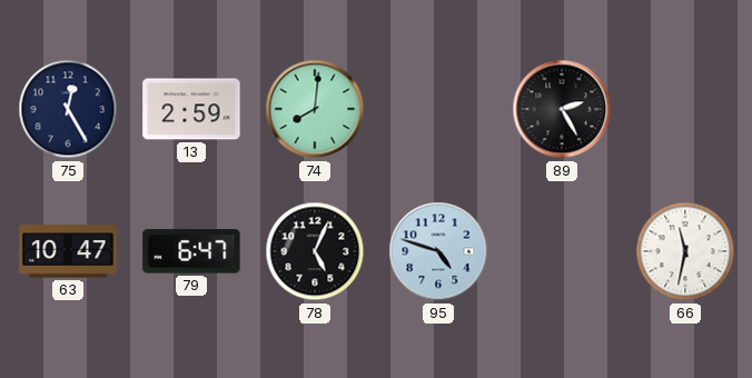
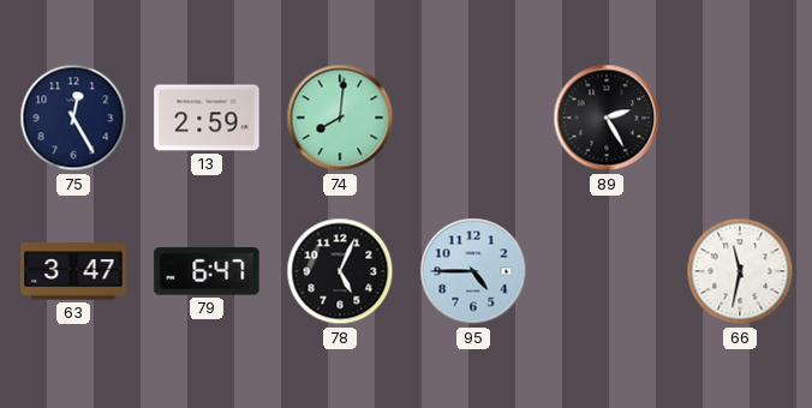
63: 10:47 -> 3:47 (73, 271)
95: 4:48 -> 4:45 (473, 271)
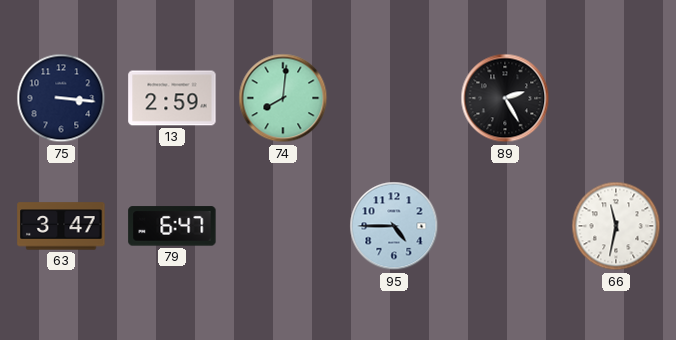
75: 12:25 -> 3:16 (61, 98)
78: 5:04 -> none (340, 271)
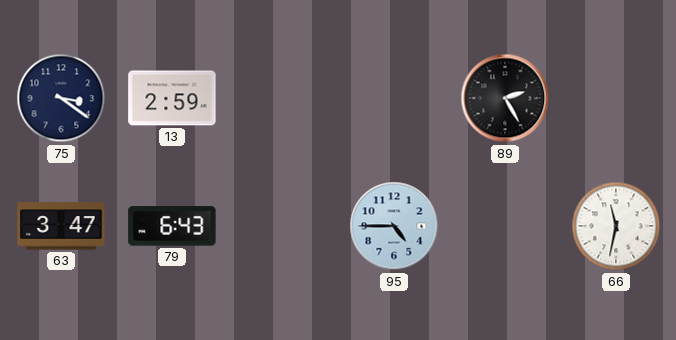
75: 3:16 -> 3:21 (61, 98)
74: 8:01 -> none (283, 98)
79: 6:47 -> 6:43 (172, 226)
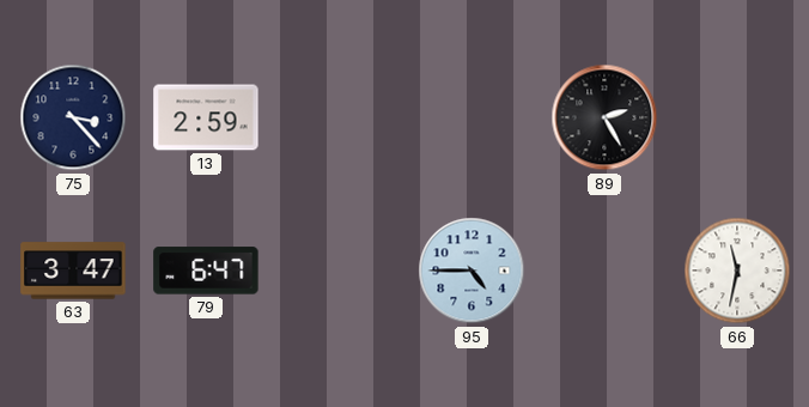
75: 3:21 -> 3:23 (73, 117)
79: 6:43 -> 6:47 (206, 271)
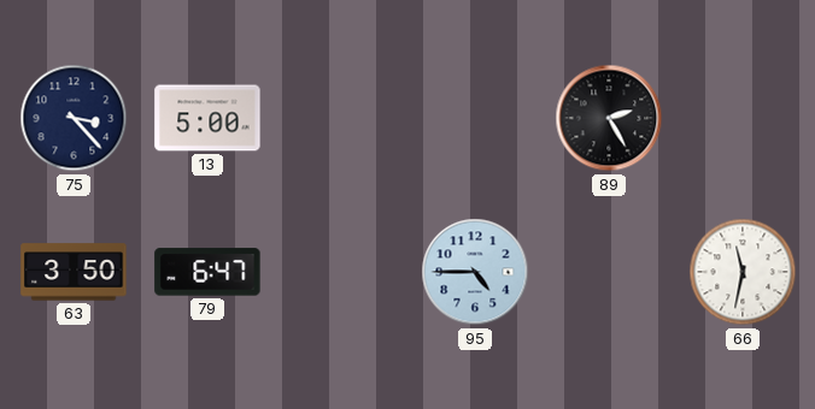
13: 2:59 -> 5:00 (207, 118)
63: 3:47 -> 3:50 (74, 272)
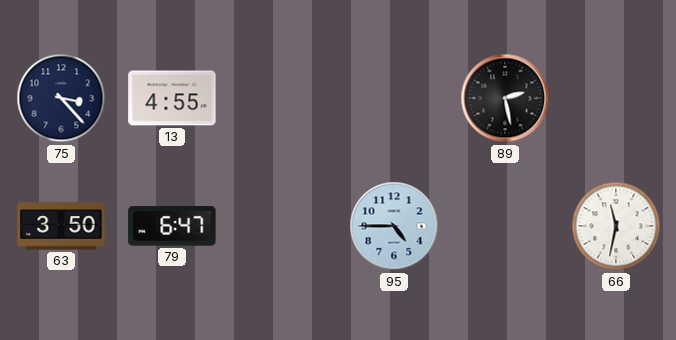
13: 5:00 -> 4:55 (172, 98)
89: 2:25 -> 2:28 (505, 98)
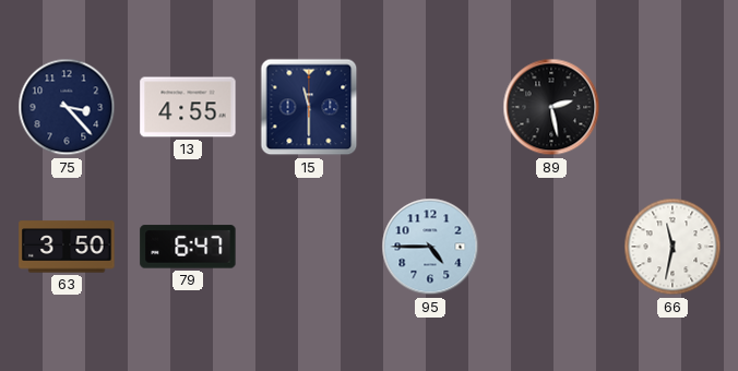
15: none -> 11:30 (309, 107)
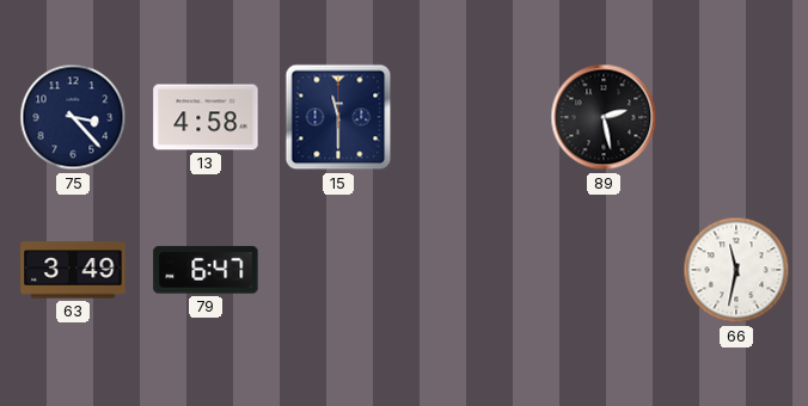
13: 4:55 -> 4:58 (206, 117)
63: 3:50 -> 3:49 (73, 270)
95: 4:45 -> none (430, 247)
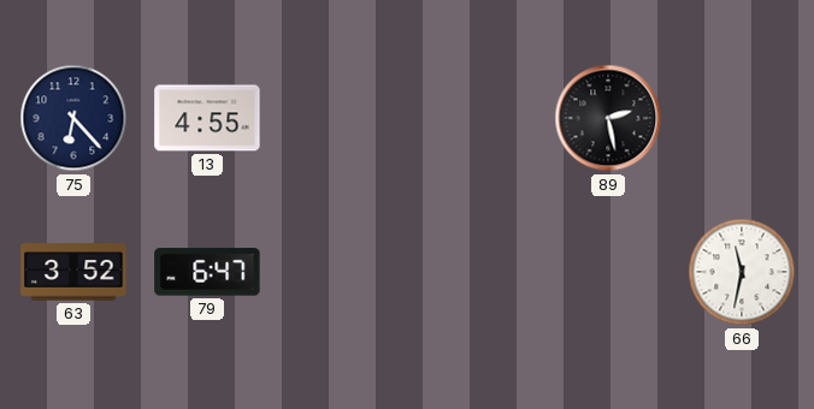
75: 3:23 -> 6:23 (73, 118)
13: 4:58 -> 4:55 (207, 118)
15: 11:30 -> none (338, 117)
63: 3:49 -> 3:52 (73, 272)
